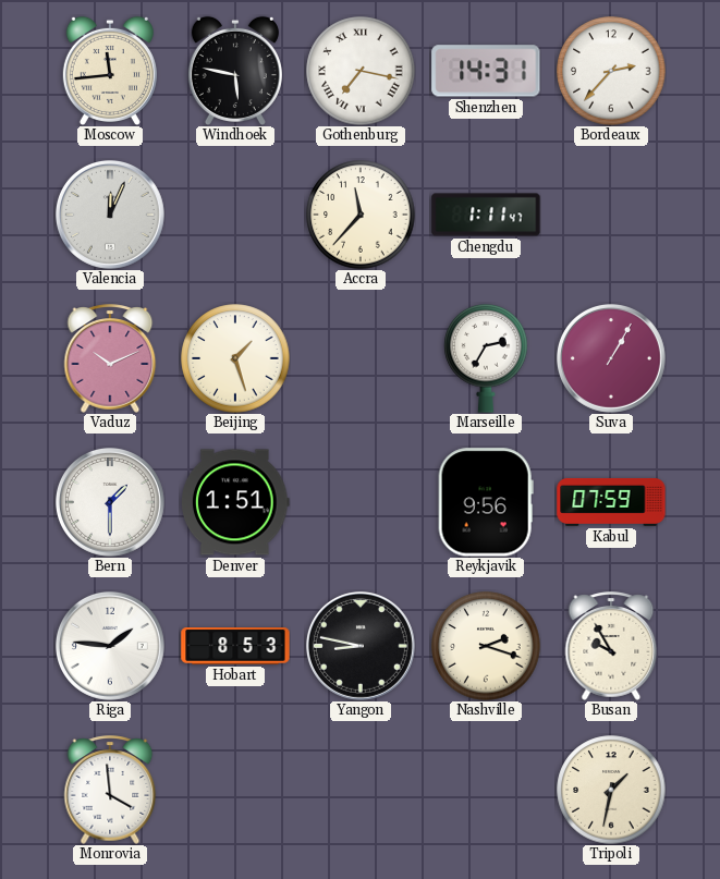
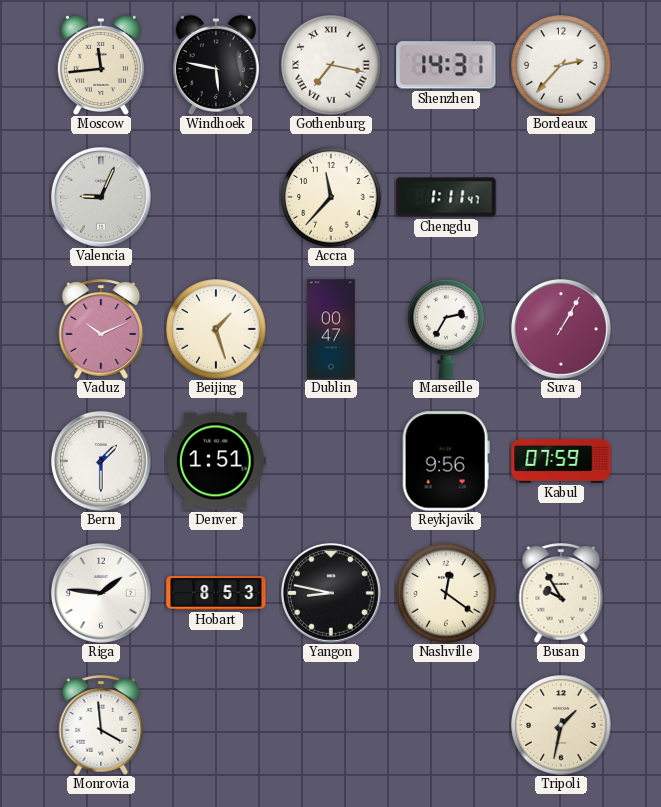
Valencia: 12:04 -> 9:04 (101, 197)
Dublin: none -> 00:47 (332, 329)
Nashville: 2:18 -> 12:21 (446, 593)
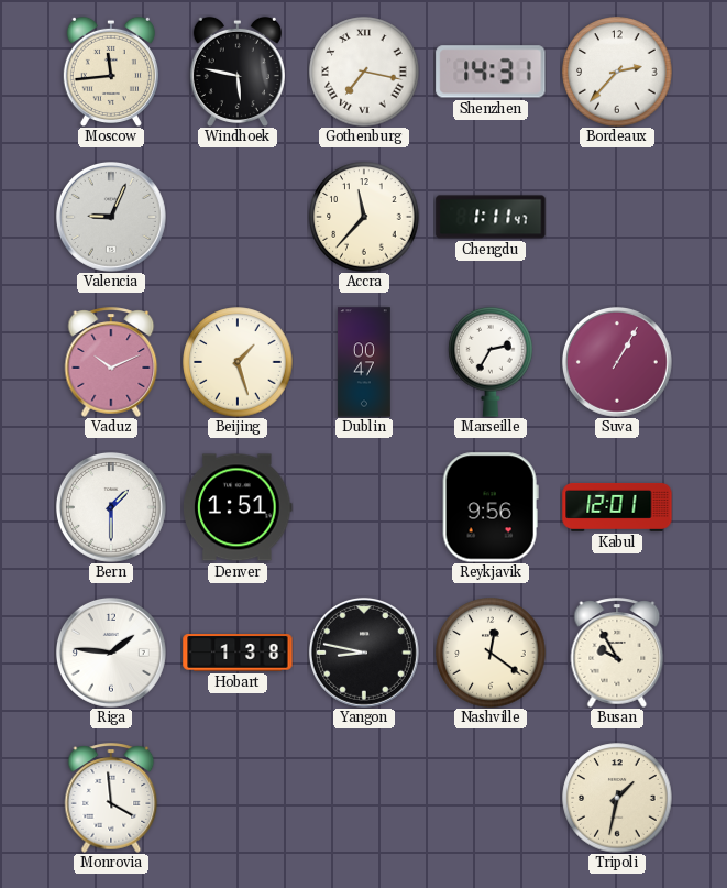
Kabul: 07:59 -> 12:01 (617, 507)
Hobart: 8:53 -> 1:38 (238, 654)
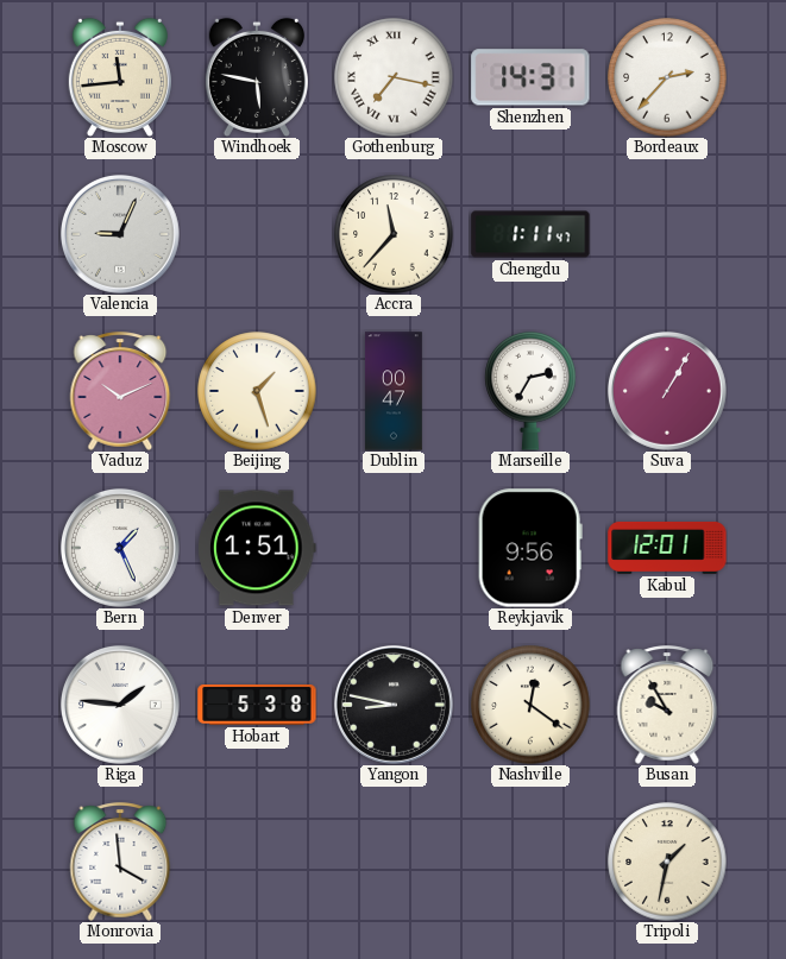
Bern: 1:30 -> 1:26 (120, 548)
Hobart: 1:38 -> 5:38 (257, 706)
